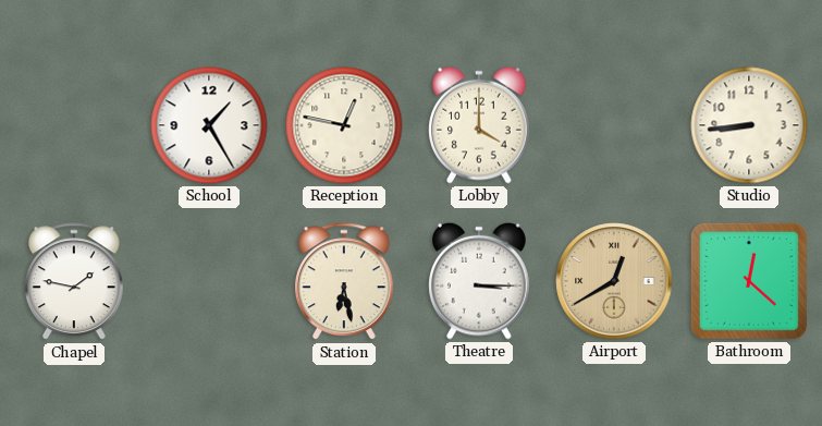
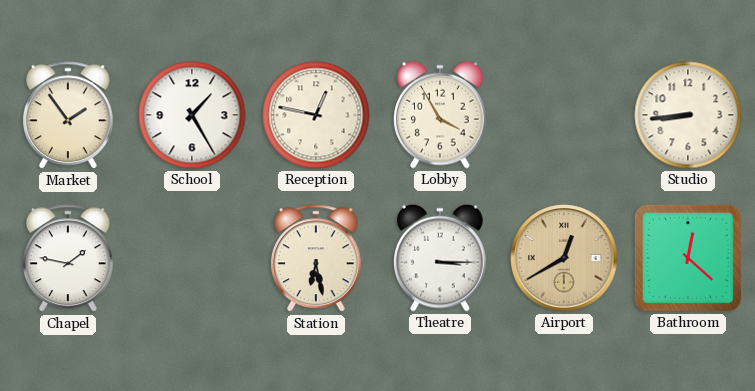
Market: none -> 1:54 (68, 116)
Lobby: 4:00 -> 3:55 (440, 115)
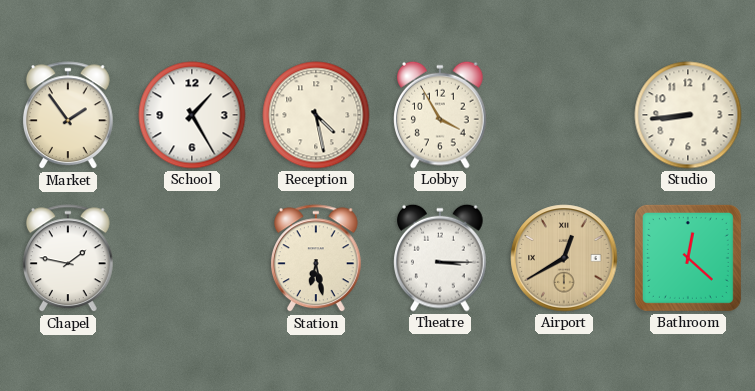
Reception: 12:47 -> 4:28 (316, 115)
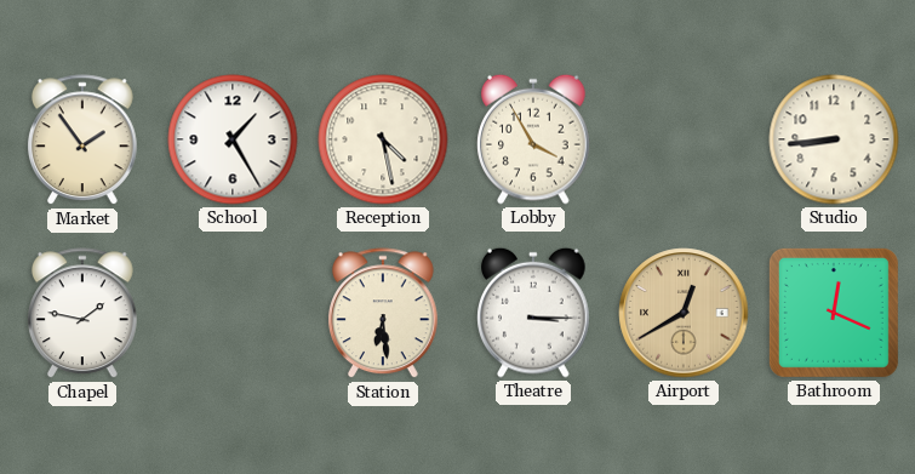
Station: 6:28 -> 6:29 (383, 314)
Bathroom: 12:22 -> 12:19 (834, 313)
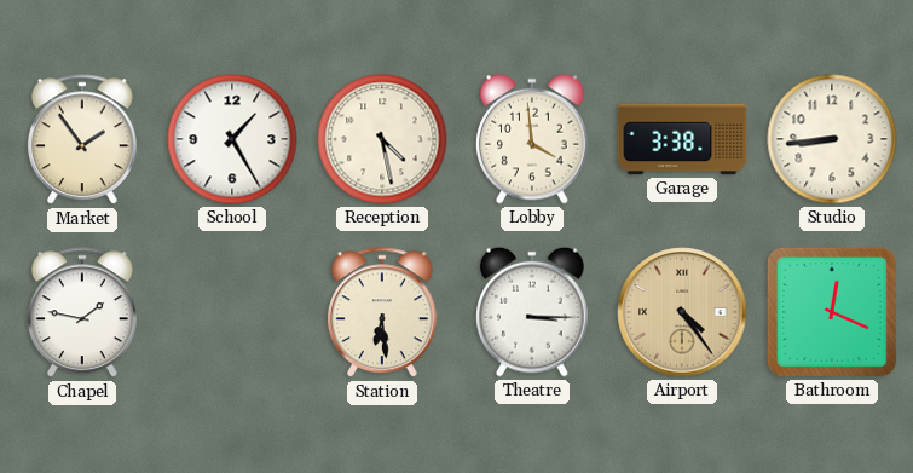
Lobby: 3:55 -> 3:59 (532, 139)
Garage: none -> 3:38 (682, 139)
Airport: 12:40 -> 4:24 (682, 312)
